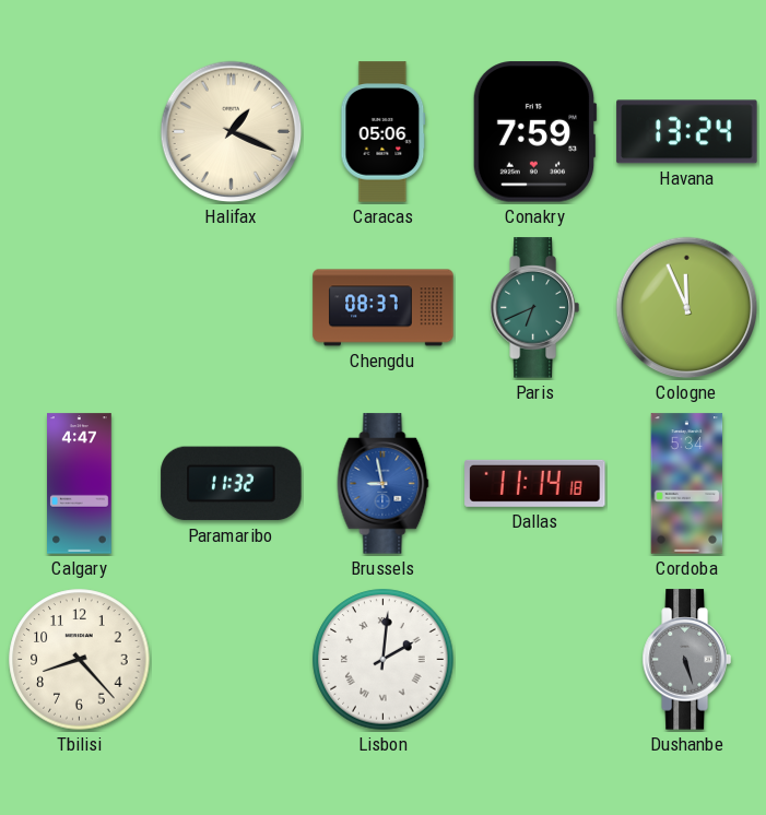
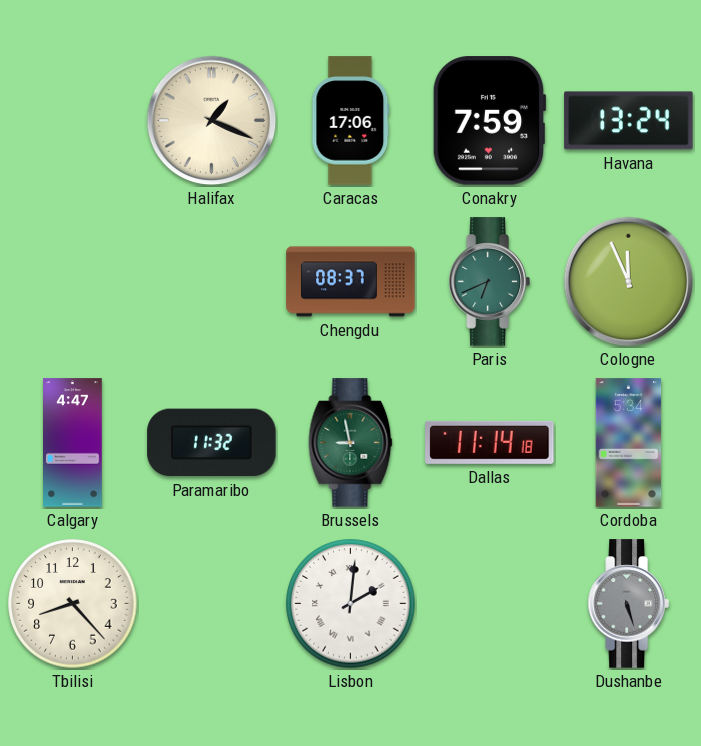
Caracas: 05:06 -> 17:06 (351, 121)
Brussels dial: blue -> green (351, 443)
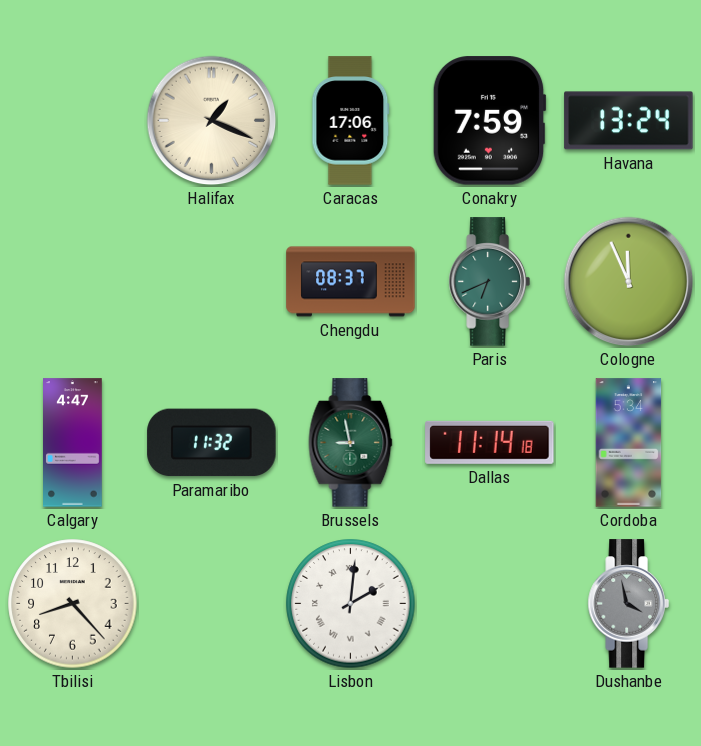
Dushanbe: 5:27 -> 3:58 (628, 604)
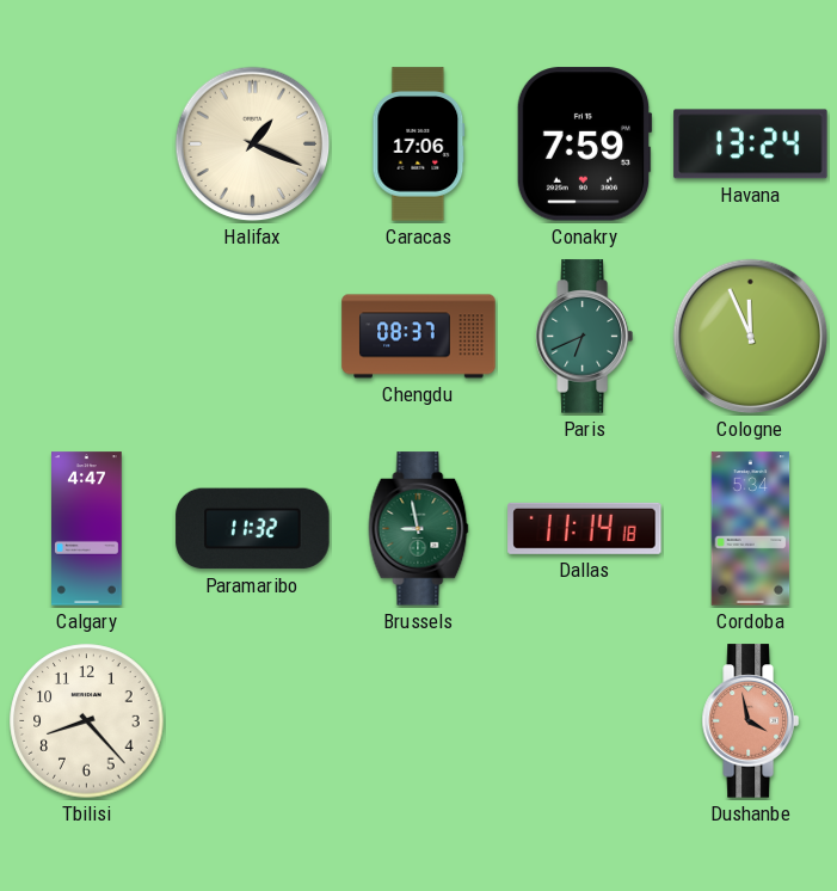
Lisbon: 2:01 -> none (351, 604)
Dushanbe dial: grey -> salmon (750, 721)
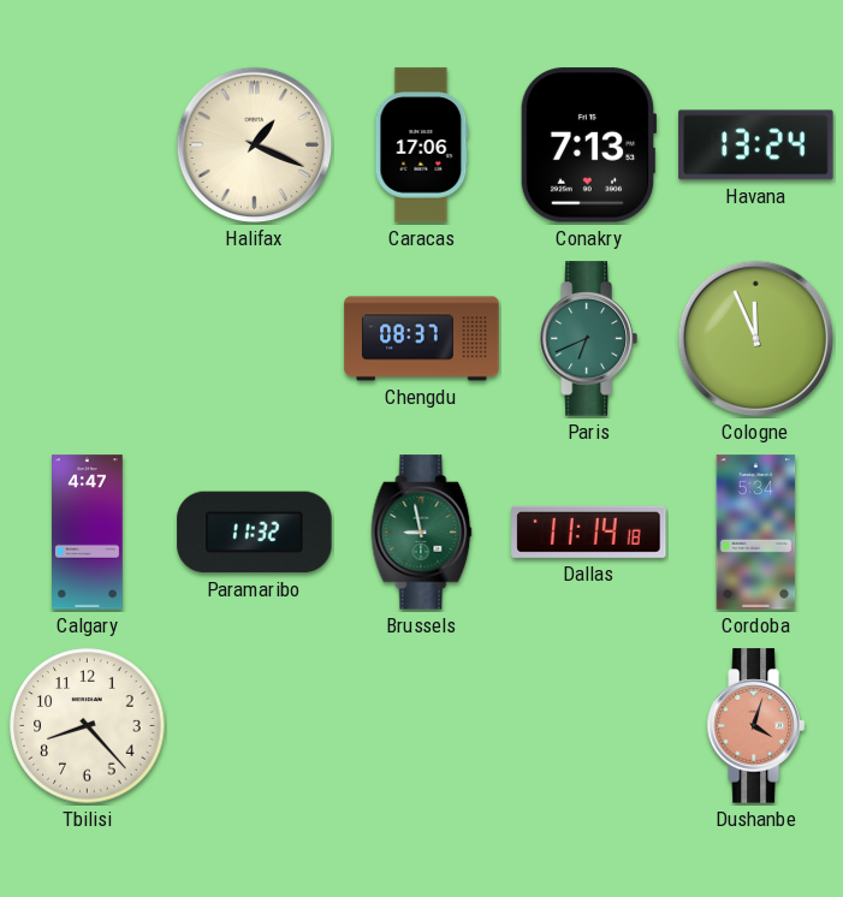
Conakry: 7:59 -> 7:13 (588, 145)
Dushanbe: 3:58 -> 4:03 (755, 726)
